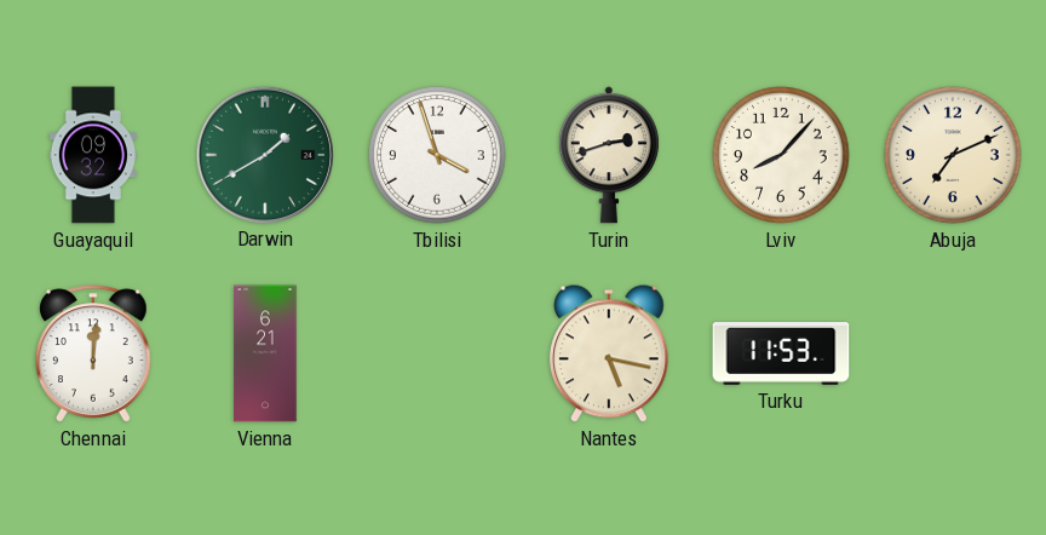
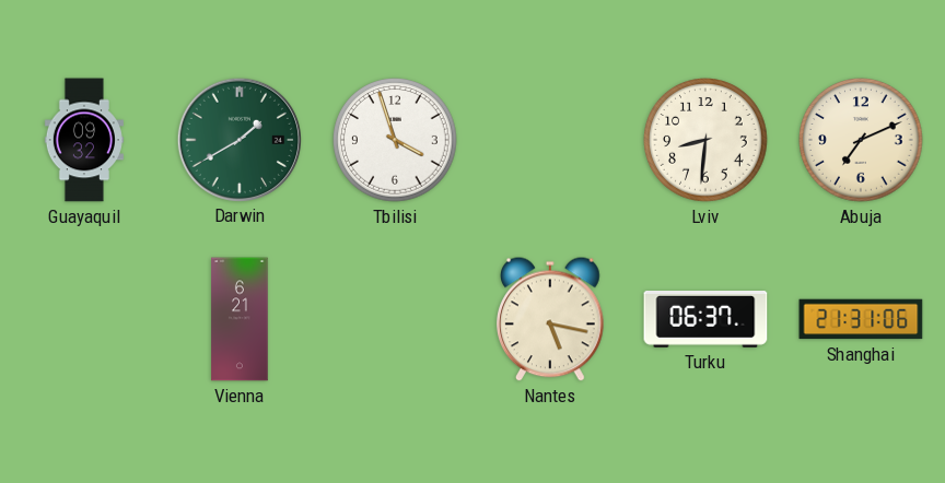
Turin: 2:42 -> none (609, 155)
Lviv: 8:07 -> 8:31 (705, 140)
Chennai: 12:01 -> none (93, 353)
Turku: 11:53 -> 06:37 (705, 320)
Shanghai: none -> 21:31 (861, 319)
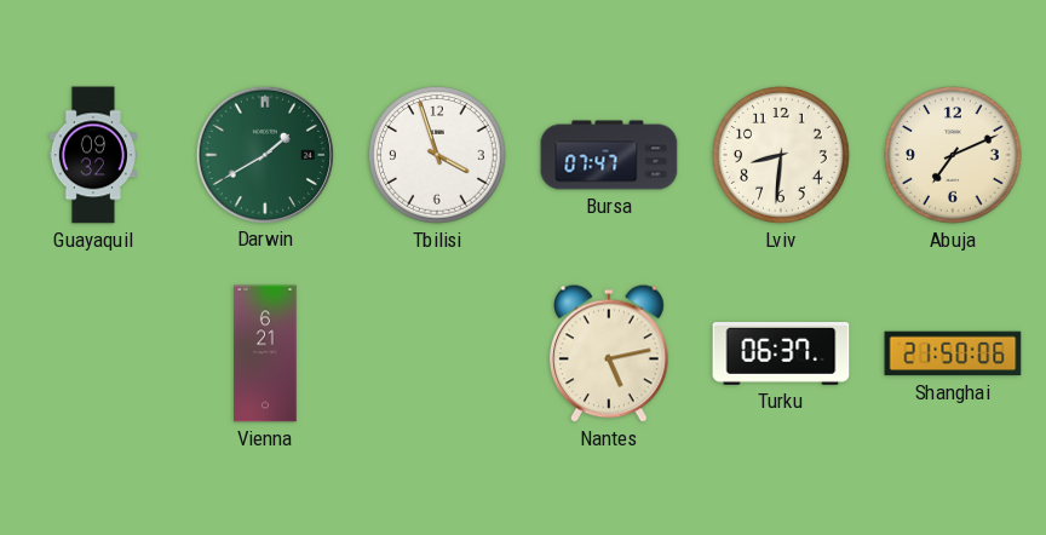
Bursa: none -> 07:47 (609, 155)
Nantes: 5:17 -> 5:13 (610, 353)
Shanghai: 21:31 -> 21:50 (953, 353)
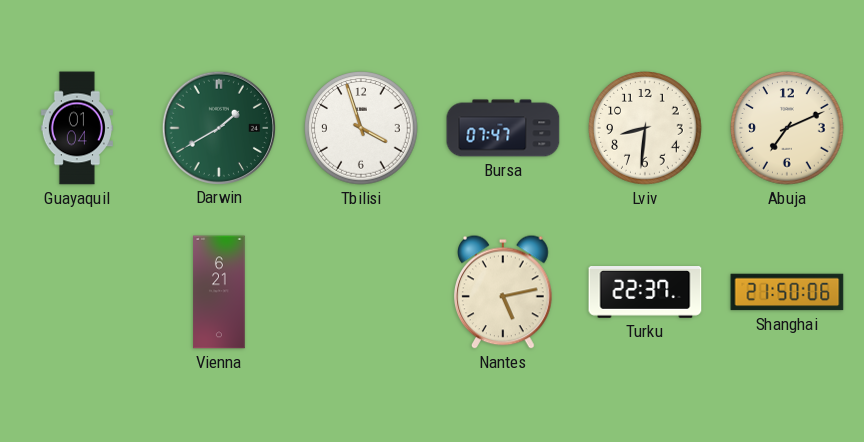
Guayaquil: 09:32 -> 01:04 (77, 128)
Turku: 06:37 -> 22:37 (645, 293)
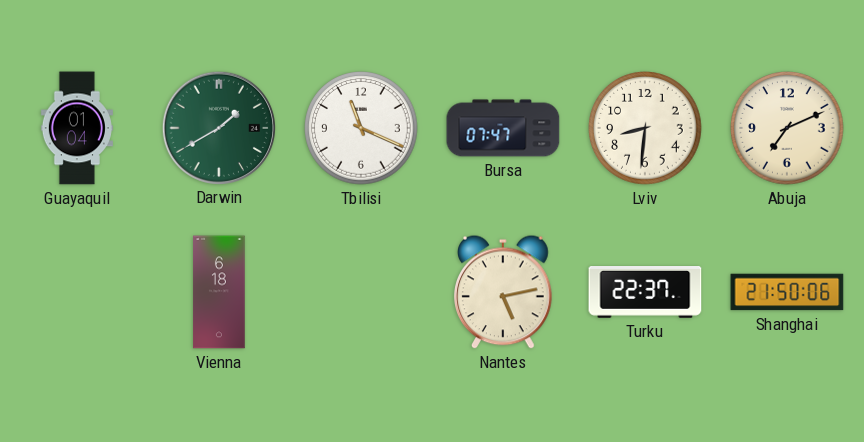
Tbilisi: 3:57 -> 11:19 (361, 128)
Vienna: 6:21 -> 6:18 (219, 292)
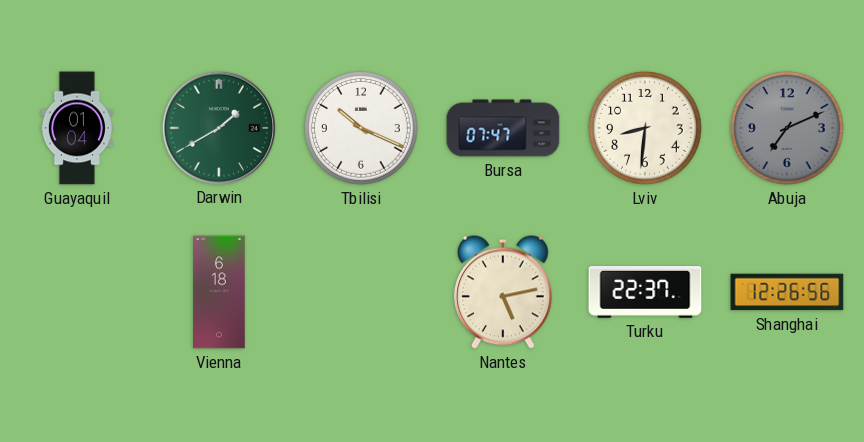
Tbilisi: 11:19 -> 10:19 (361, 128)
Abuja dial: cream -> grey (787, 128)
Shanghai: 21:50 -> 12:26 (787, 292)
